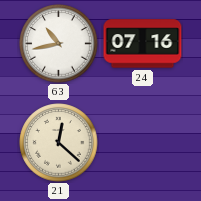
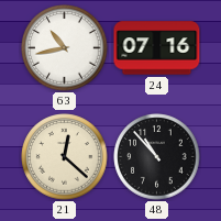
48: none -> 10:53 (157, 157)
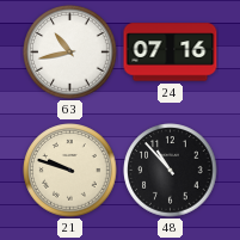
21: 12:22 -> 9:48 (70, 171)
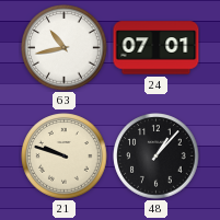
24: 07:16 -> 07:01 (157, 48)
48: 10:53 -> 1:07 (157, 157)
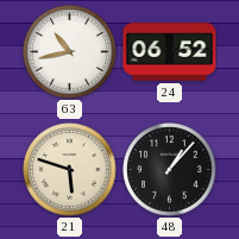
24: 07:01 -> 06:52 (170, 52)
21: 9:48 -> 5:48 (70, 170)
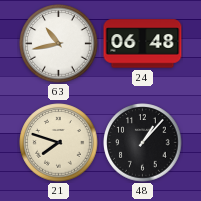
24: 06:52 -> 06:48 (143, 44)
21: 5:48 -> 7:48 (59, 143)
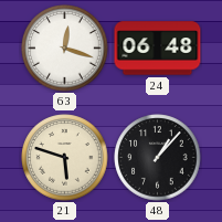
63: 10:43 -> 12:18 (65, 49)
21: 7:48 -> 5:48 (65, 158)
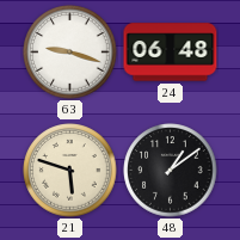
63: 12:18 -> 9:18 (70, 53)
48: 1:07 -> 1:09 (171, 171)
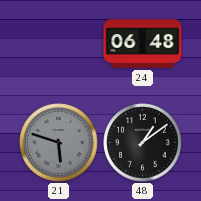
63: 9:18 -> none (70, 53)
21 dial: cream -> grey (59, 143)
